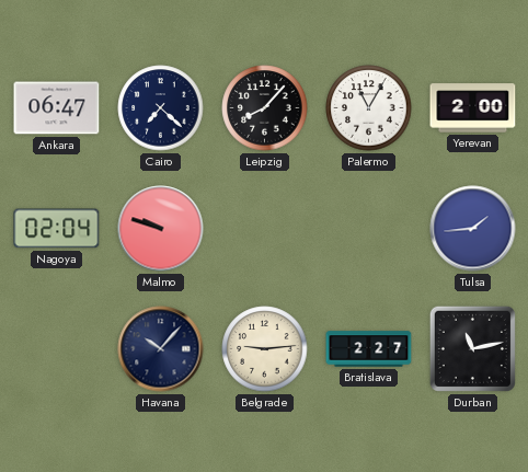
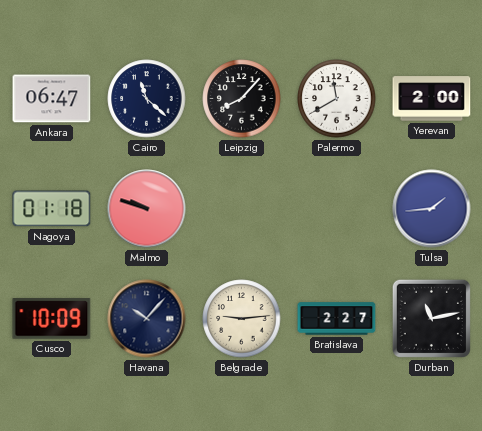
Cairo: 7:22 -> 11:22 (147, 99)
Palermo: 11:05 -> 11:40 (337, 99)
Nagoya: 02:04 -> 01:18 (52, 209)
Cusco: none -> 10:09 (52, 319)
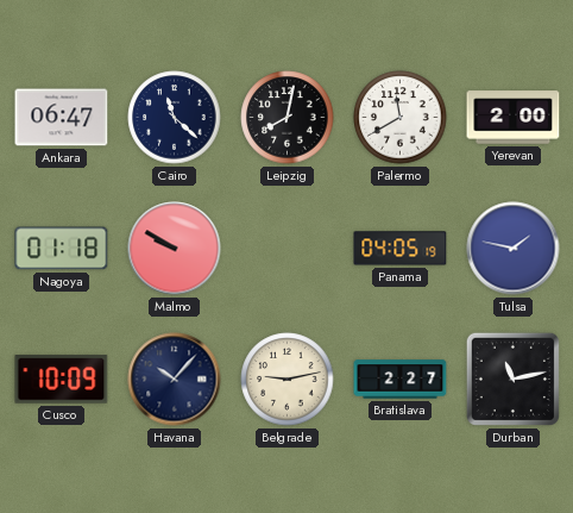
Leipzig: 8:07 -> 8:02 (288, 118)
Malmo: 9:48 -> 9:50 (175, 249)
Panama: none -> 04:05 (401, 249)
Tulsa: 1:44 -> 1:47 (514, 249)
Belgrade: 9:14 -> 9:13 (288, 380)
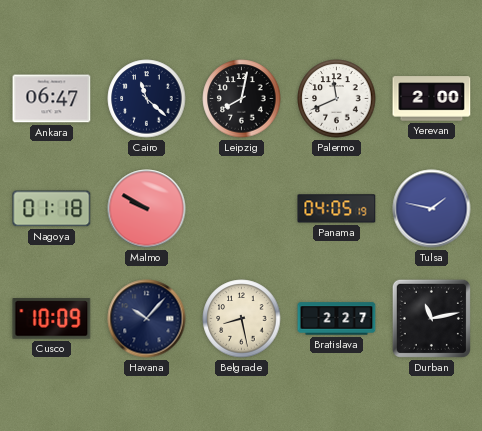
Palermo: 11:40 -> 11:41 (337, 99)
Belgrade: 9:13 -> 8:28 (242, 319)
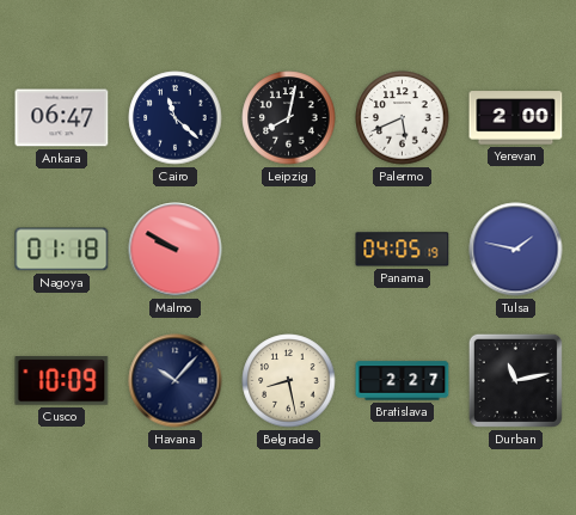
Palermo: 11:41 -> 5:41 (403, 118)
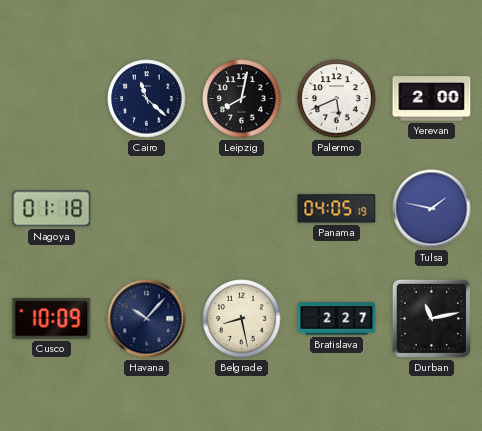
Ankara: 06:47 -> none (62, 118)
Malmo: 9:50 -> none (176, 250)
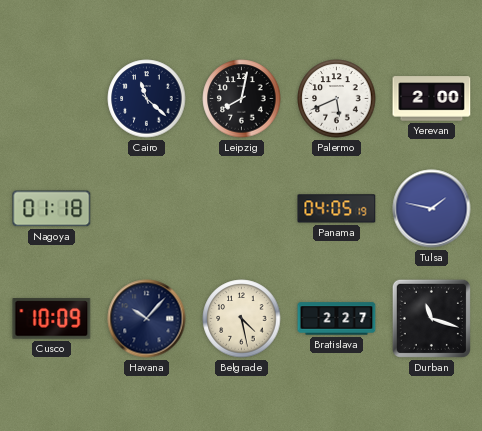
Belgrade: 8:28 -> 4:28 (242, 319)
Durban: 11:13 -> 11:18 (431, 318)
